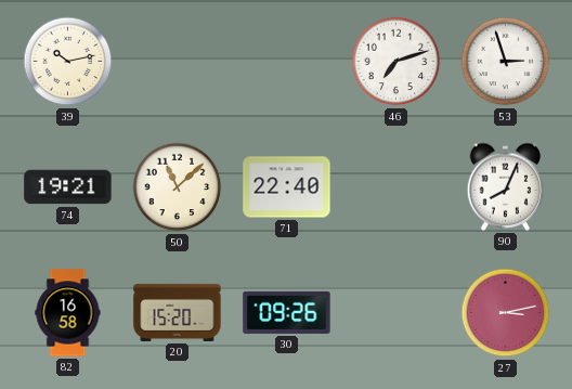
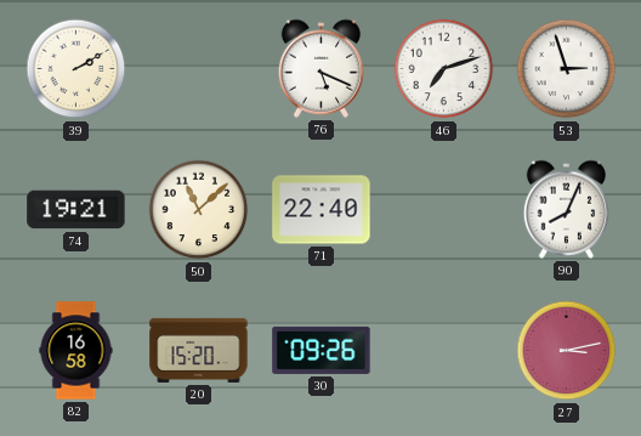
39: 10:13 -> 2:10 (76, 69)
76: none -> 5:19 (322, 68)
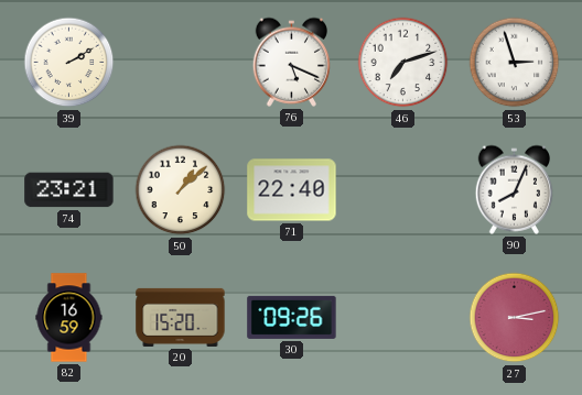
74: 19:21 -> 23:21 (69, 190)
50: 11:08 -> 1:08 (181, 190)
82: 16:58 -> 16:59 (69, 318)
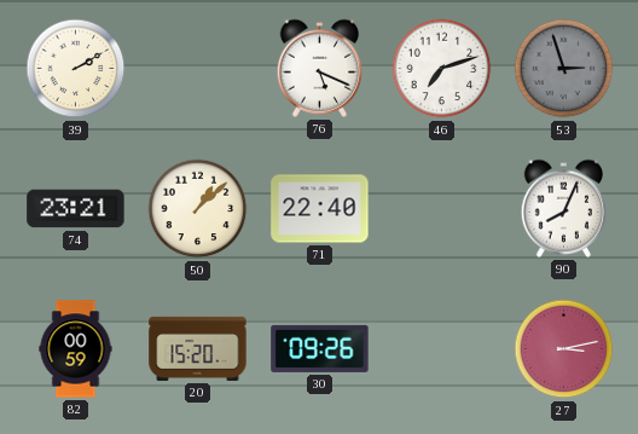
53 dial: white -> grey (564, 69)
82: 16:59 -> 00:59 (76, 349)
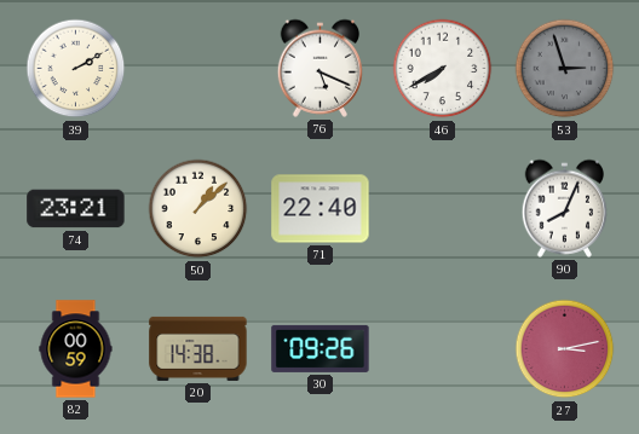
46: 7:12 -> 7:40 (443, 69)
20: 15:20 -> 14:38 (198, 348)
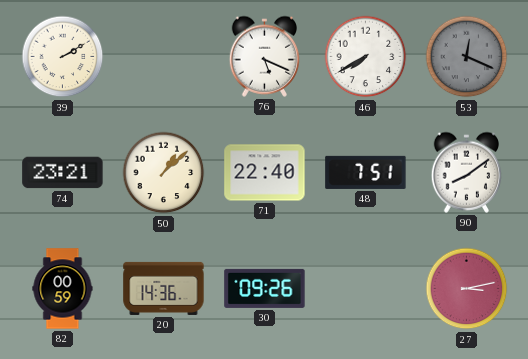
53: 2:57 -> 12:19 (467, 57)
48: none -> 7:51 (366, 172)
90: 8:04 -> 8:09 (467, 172)
20: 14:38 -> 14:36 (164, 288)
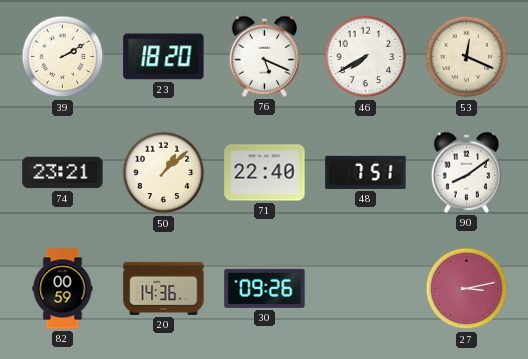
23: none -> 18:20 (164, 57)
53 dial: grey -> cream (467, 57)
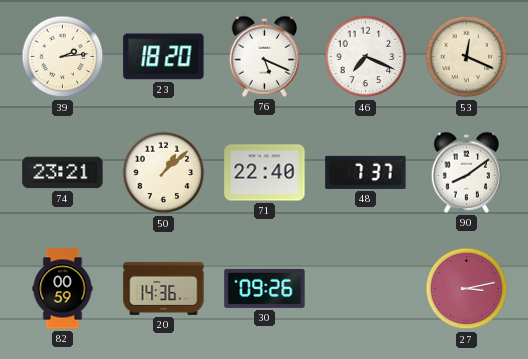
39: 2:10 -> 2:14 (63, 57)
46: 7:40 -> 7:19 (366, 57)
48: 7:51 -> 7:37 (366, 172)
